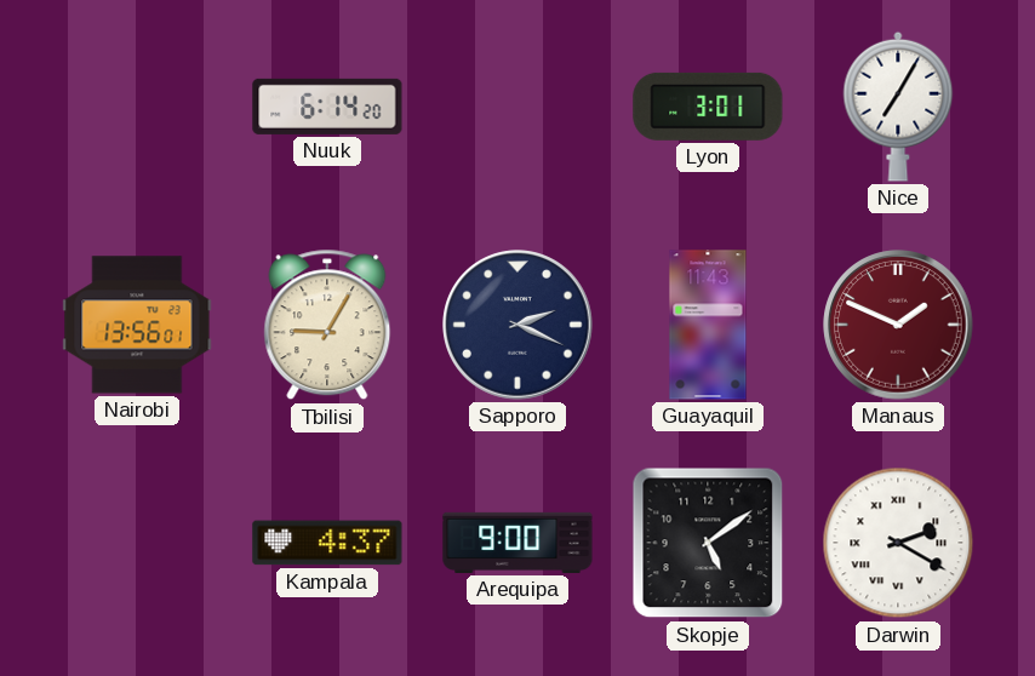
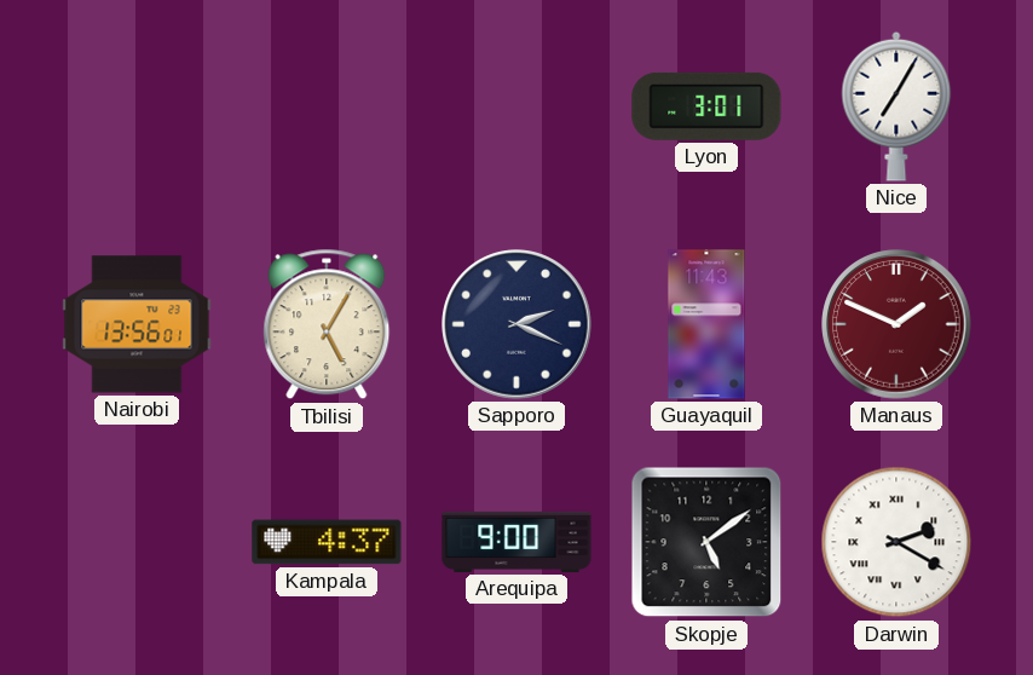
Nuuk: 6:14 -> none (327, 107)
Tbilisi: 9:05 -> 5:05 (327, 324)
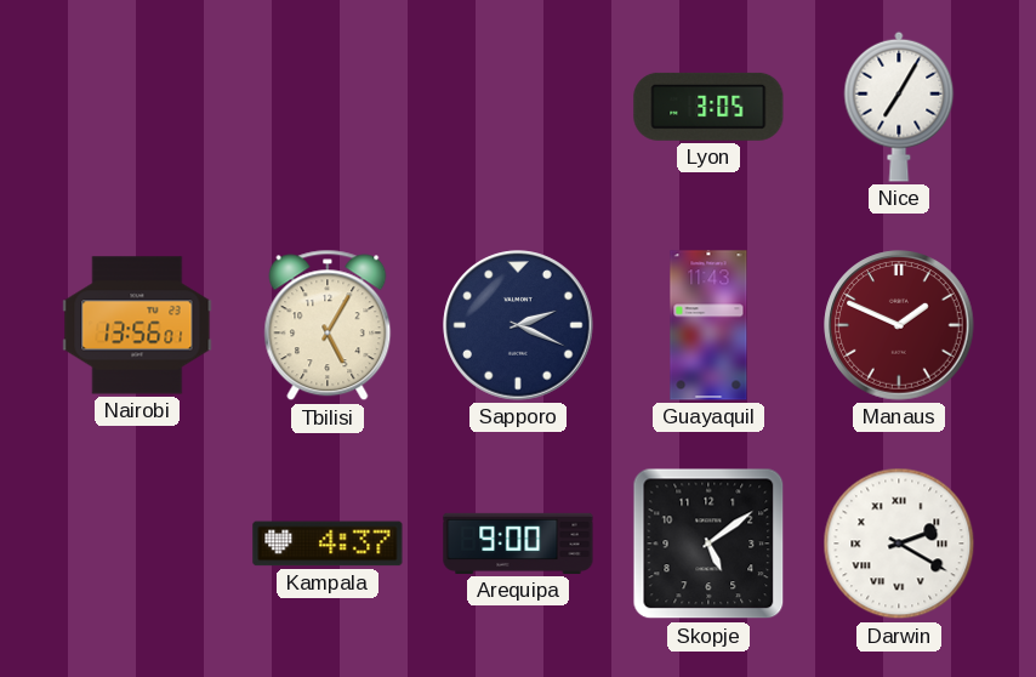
Lyon: 3:01 -> 3:05 (708, 107)
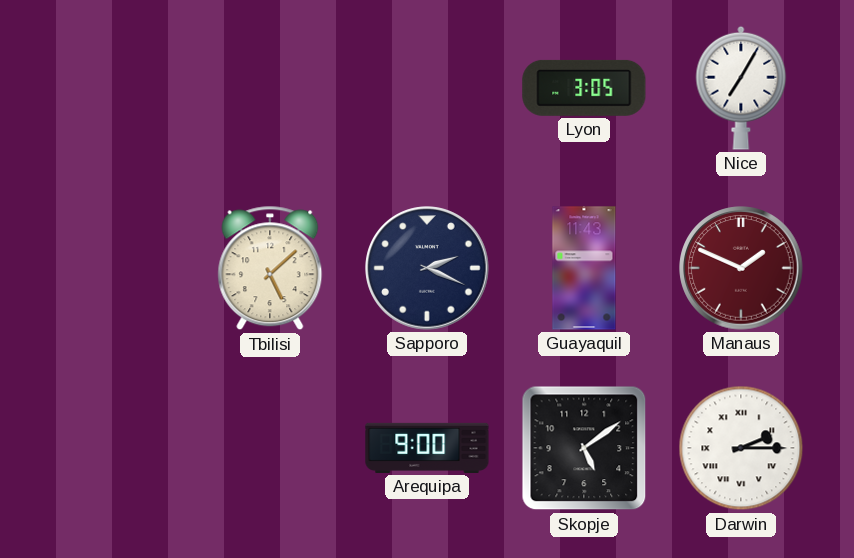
Nairobi: 13:56 -> none (137, 325)
Tbilisi: 5:05 -> 5:08 (270, 268)
Kampala: 4:37 -> none (328, 544)
Darwin: 2:20 -> 2:15 (741, 448)
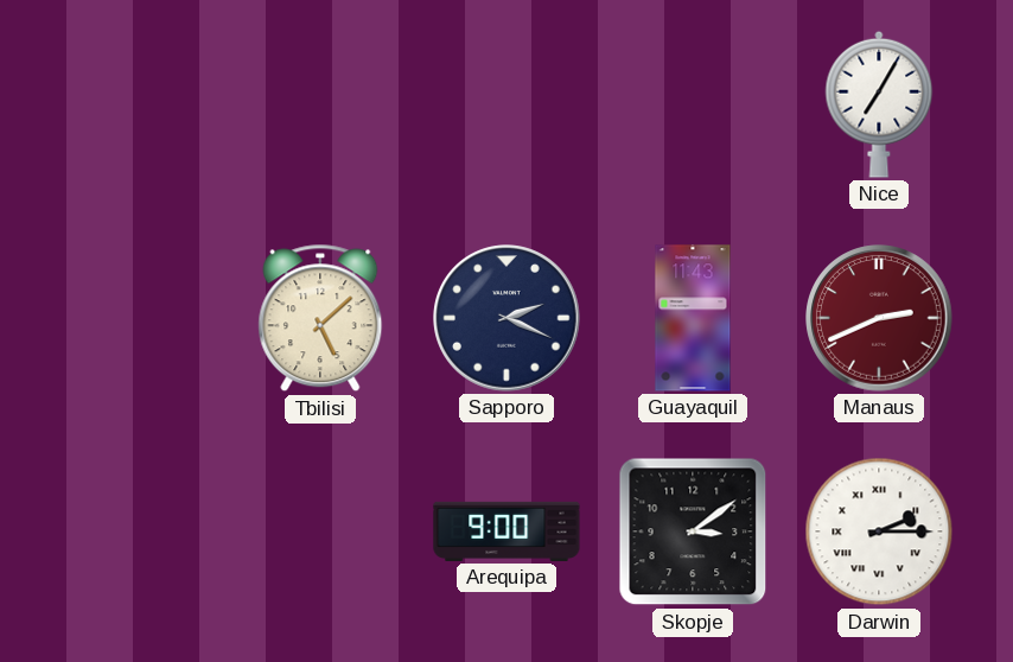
Lyon: 3:05 -> none (584, 88)
Manaus: 1:49 -> 2:41 (879, 318)
Skopje: 5:09 -> 3:09 (693, 531)
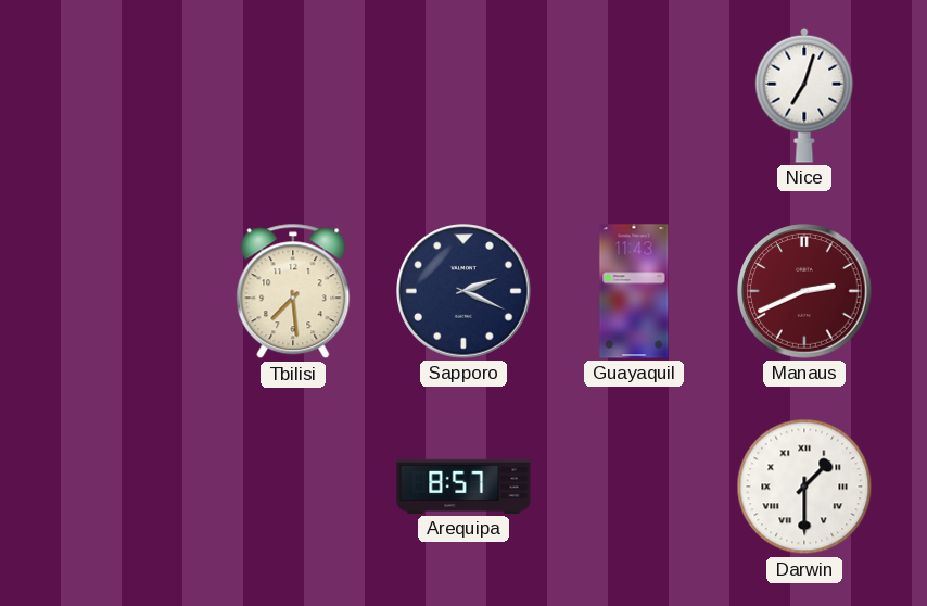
Nice: 7:05 -> 7:03 (804, 96)
Tbilisi: 5:08 -> 7:29 (293, 291)
Arequipa: 9:00 -> 8:57 (463, 487)
Skopje: 3:09 -> none (693, 531)
Darwin: 2:15 -> 1:30 (804, 487)
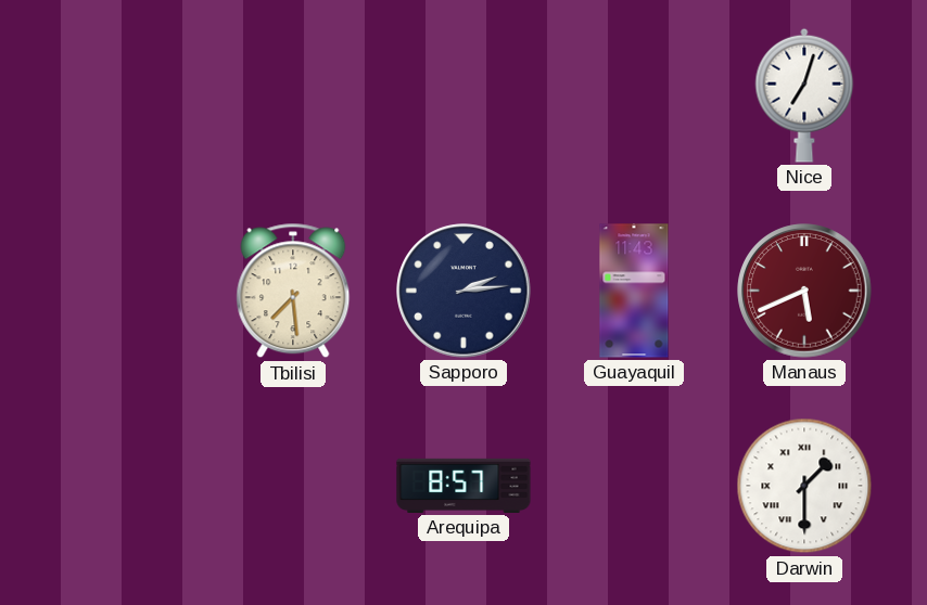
Sapporo: 2:19 -> 2:14 (463, 291)
Manaus: 2:41 -> 5:41 (804, 291)
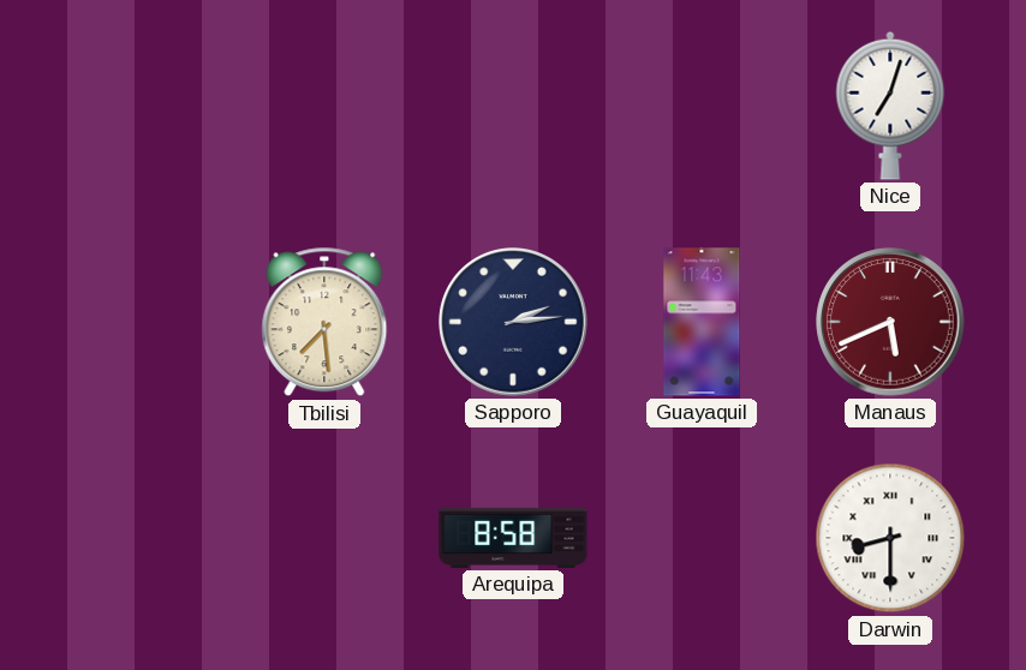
Arequipa: 8:57 -> 8:58 (513, 538)
Darwin: 1:30 -> 8:30 (890, 538)
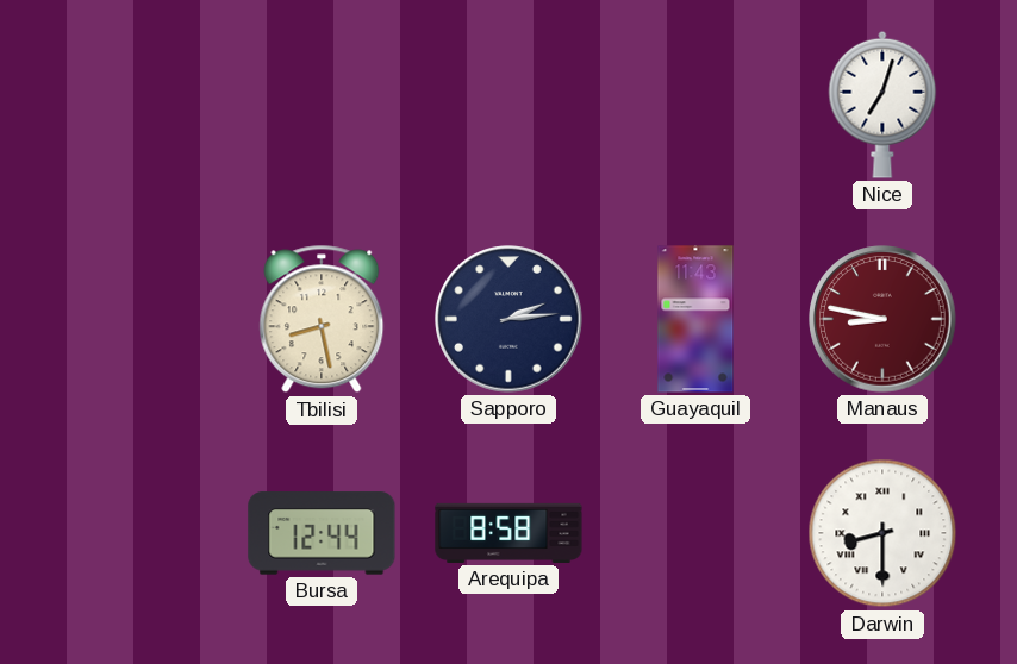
Tbilisi: 7:29 -> 8:28 (322, 319)
Manaus: 5:41 -> 8:47 (882, 319)
Bursa: none -> 12:44 (322, 533)
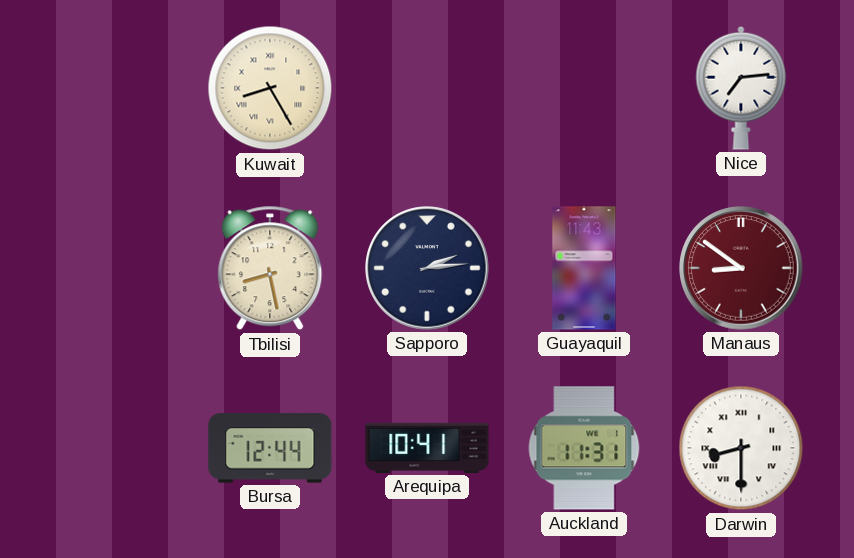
Kuwait: none -> 8:25 (270, 88)
Nice: 7:03 -> 7:14 (741, 88)
Manaus: 8:47 -> 8:51 (741, 268)
Arequipa: 8:58 -> 10:41 (427, 448)
Auckland: none -> 11:31 (584, 448)
